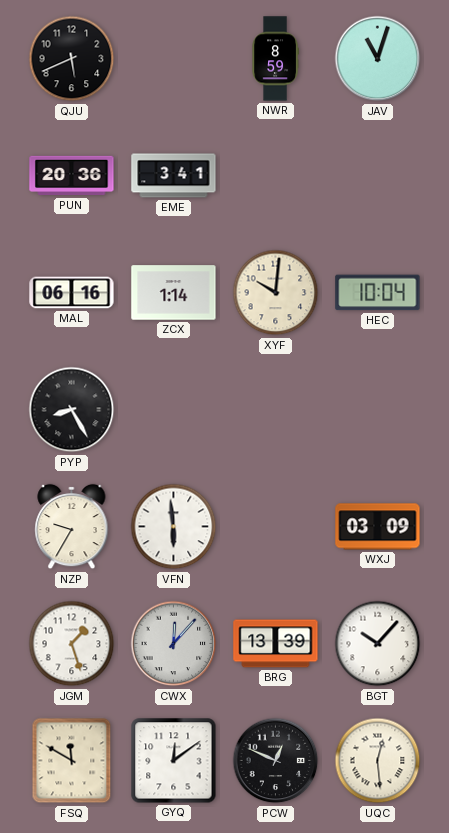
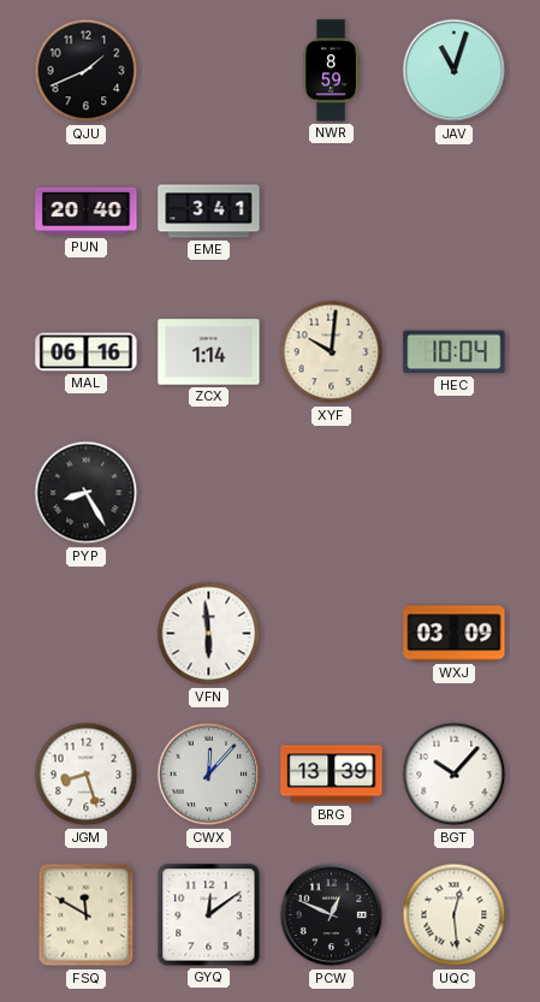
QJU: 5:41 -> 1:41 (87, 71)
PUN: 20:36 -> 20:40 (87, 212)
NZP: 9:35 -> none (72, 527)
JGM: 1:27 -> 8:27 (87, 775)
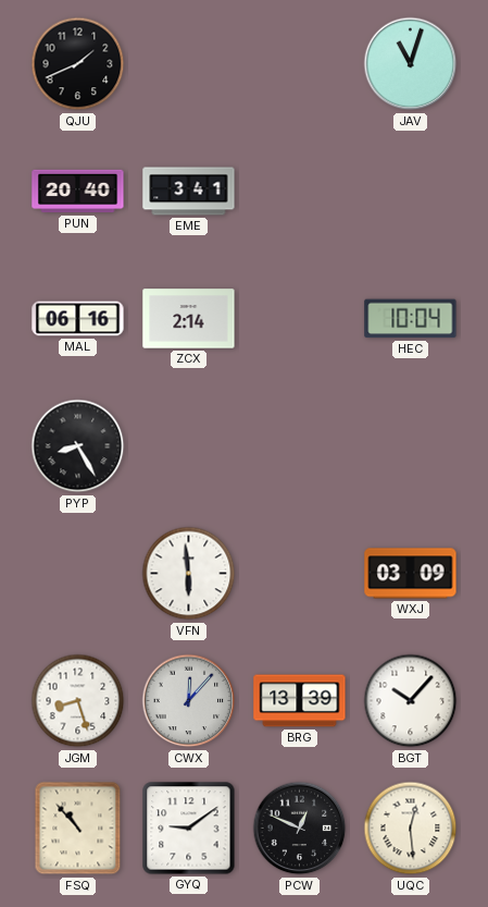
NWR: 8:59 -> none (331, 71)
ZCX: 1:14 -> 2:14 (189, 319)
XYF: 10:01 -> none (332, 352)
FSQ: 11:50 -> 10:53 (78, 829)
GYQ: 12:09 -> 9:09 (189, 829)
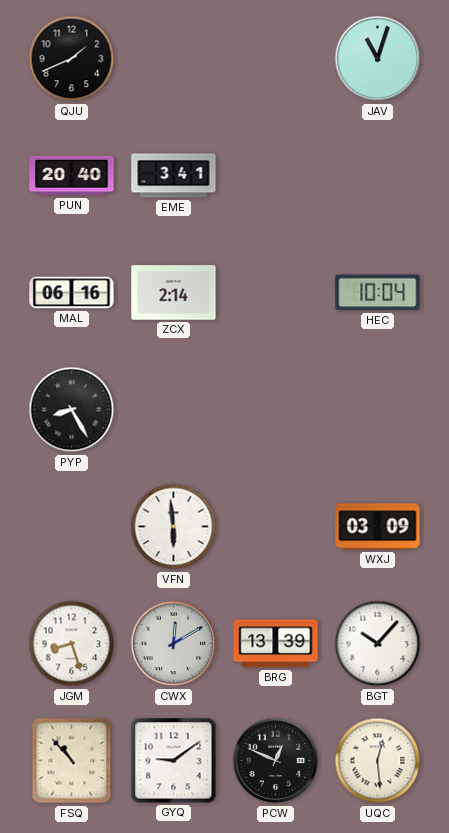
CWX: 12:07 -> 12:10 (174, 644)
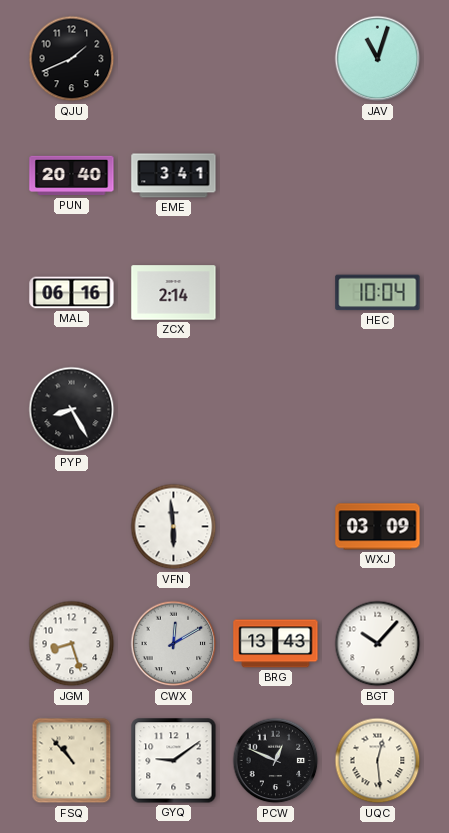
BRG: 13:39 -> 13:43 (276, 644)
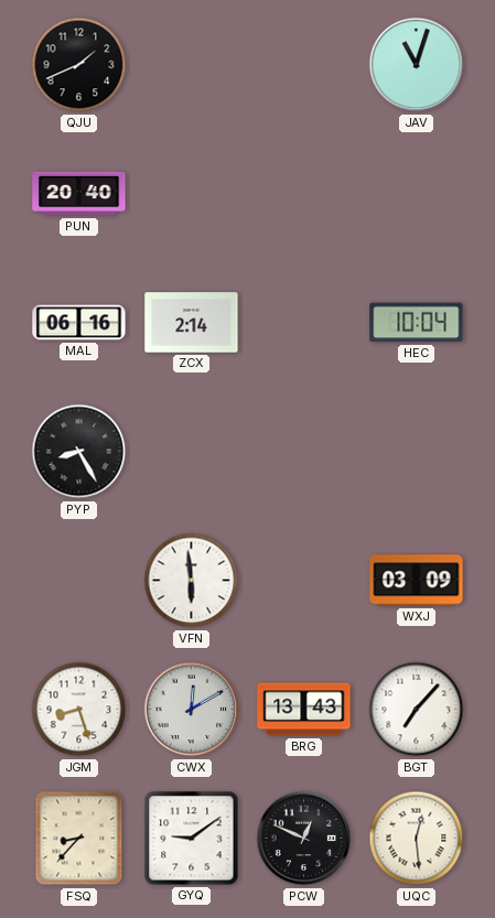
EME: 3:41 -> none (174, 176)
BGT: 10:07 -> 7:07 (417, 710)
FSQ: 10:53 -> 8:37 (79, 839)
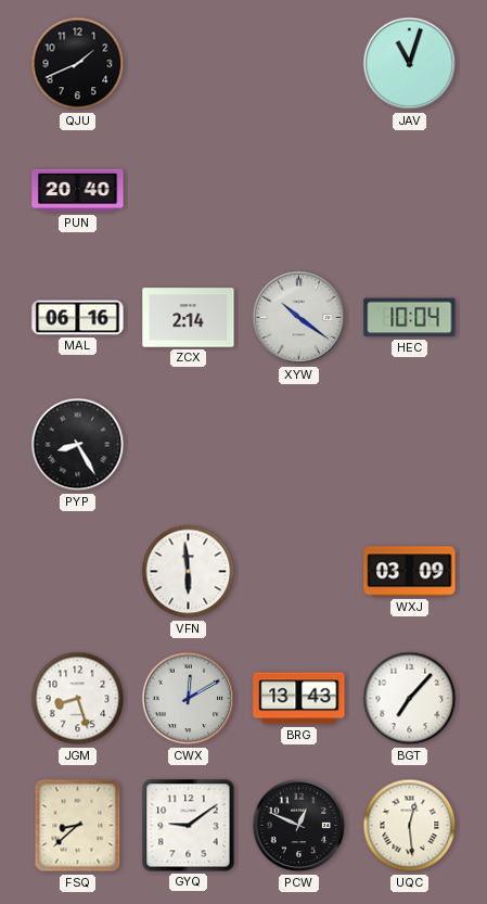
XYW: none -> 10:21 (299, 318)
FSQ: 8:37 -> 8:38 (78, 826)
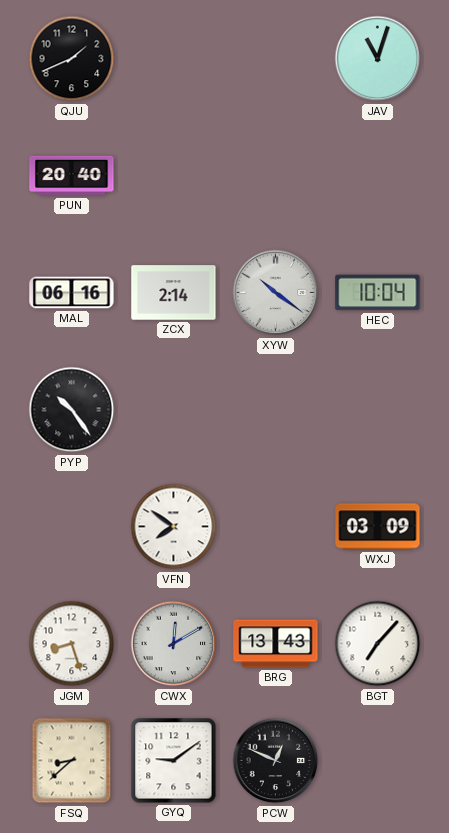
PYP: 8:25 -> 10:24 (72, 410)
VFN: 5:59 -> 7:51 (174, 527)
UQC: 12:29 -> none (410, 826)
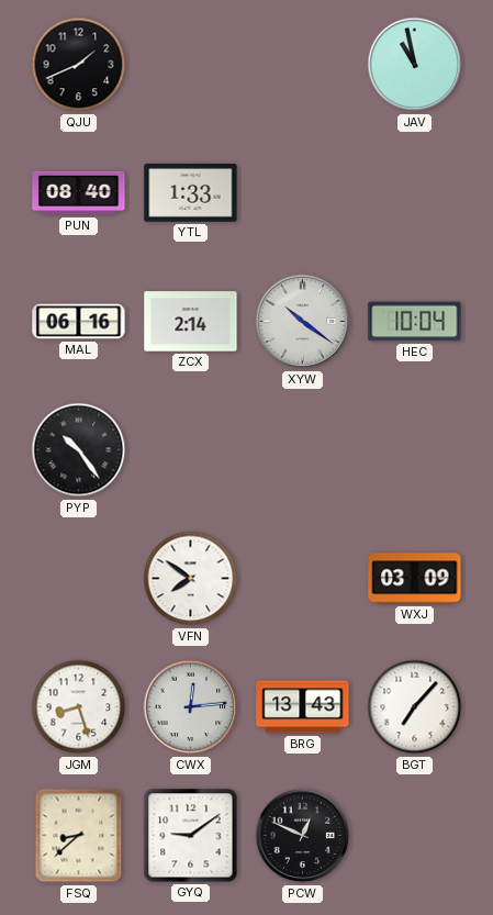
JAV: 11:03 -> 10:58 (415, 65)
PUN: 20:40 -> 08:40 (79, 193)
YTL: none -> 1:33 (191, 193)
CWX: 12:10 -> 12:14 (191, 707)
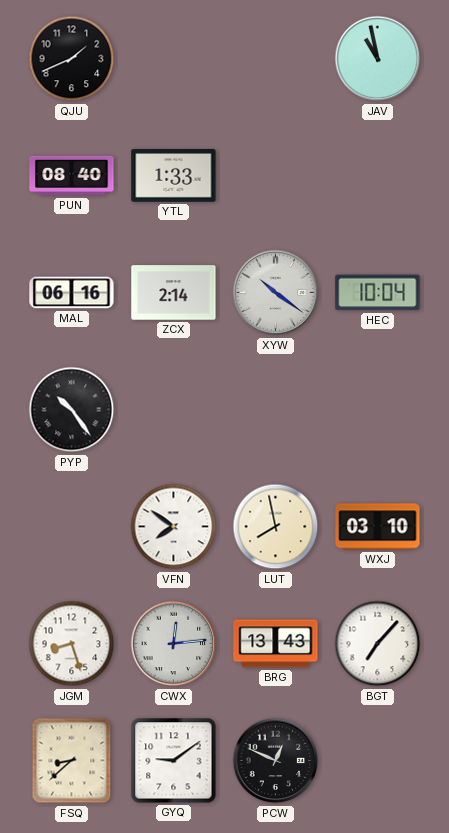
LUT: none -> 7:58 (276, 527)
WXJ: 03:09 -> 03:10 (378, 527)
